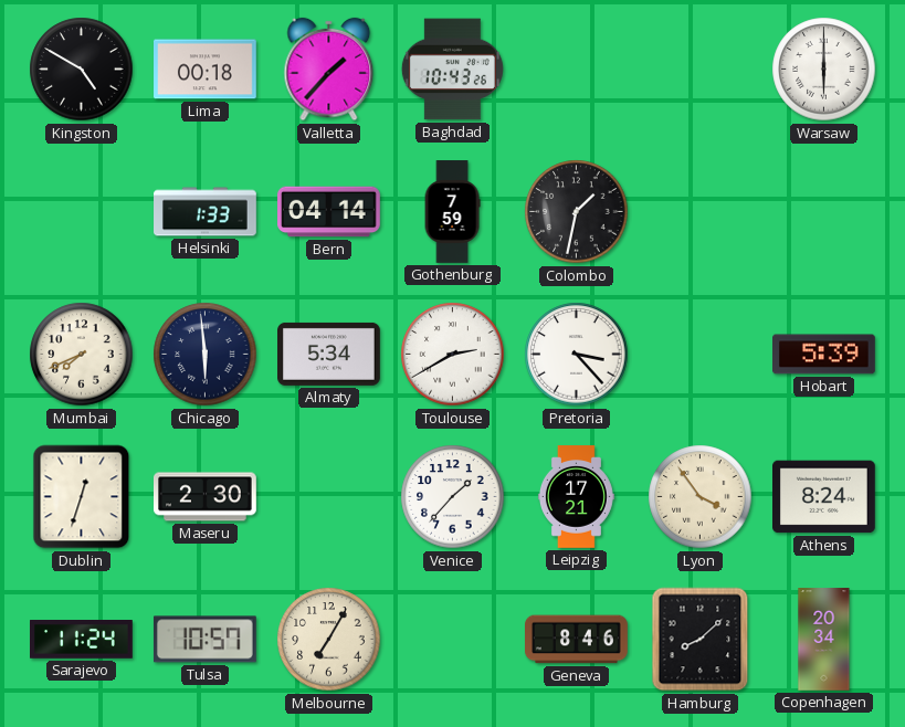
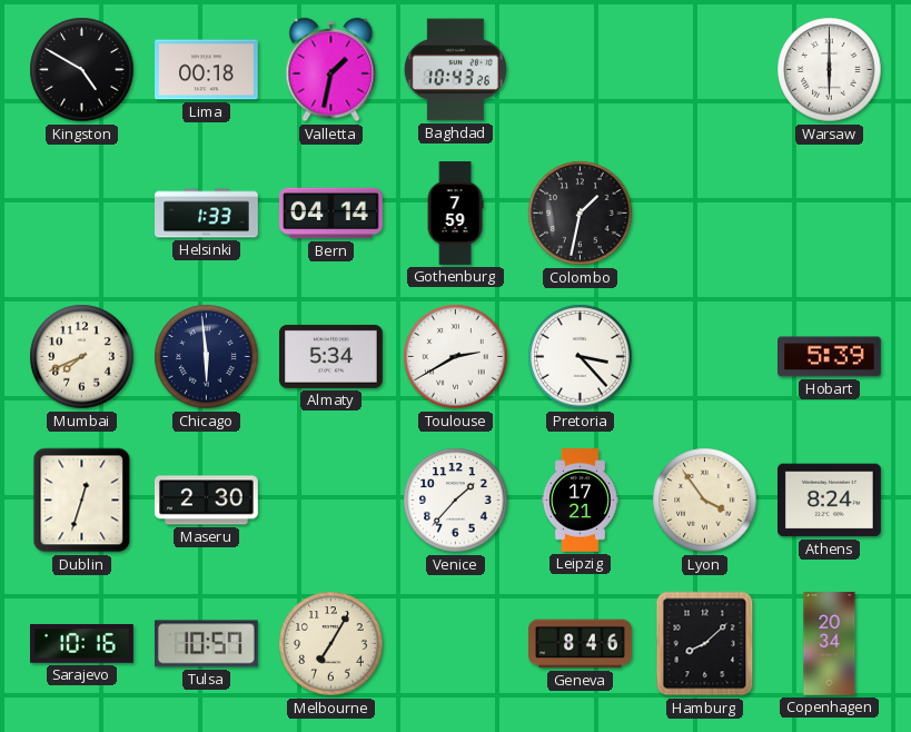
Valletta: 1:37 -> 1:32 (331, 70)
Sarajevo: 11:24 -> 10:16 (82, 644)
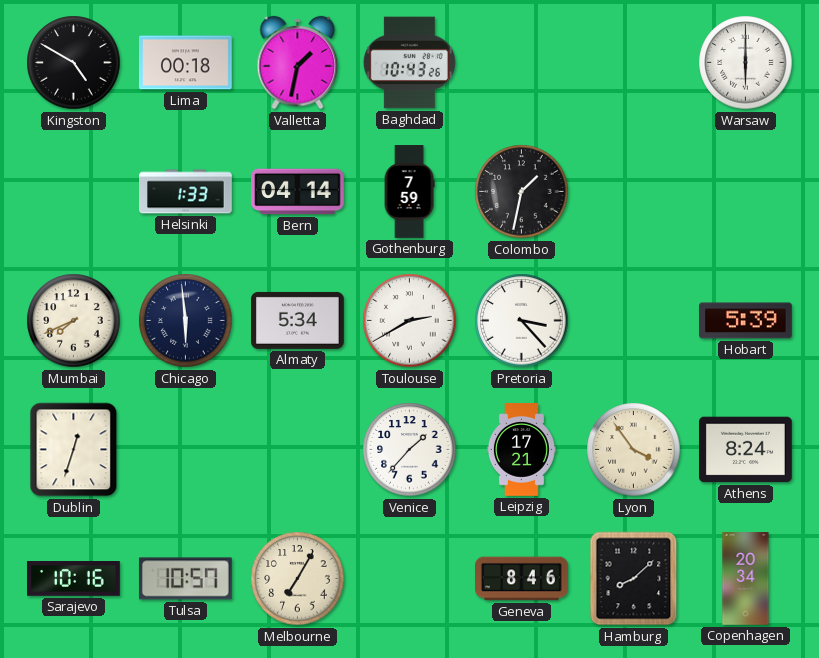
Maseru: 2:30 -> none (207, 501)
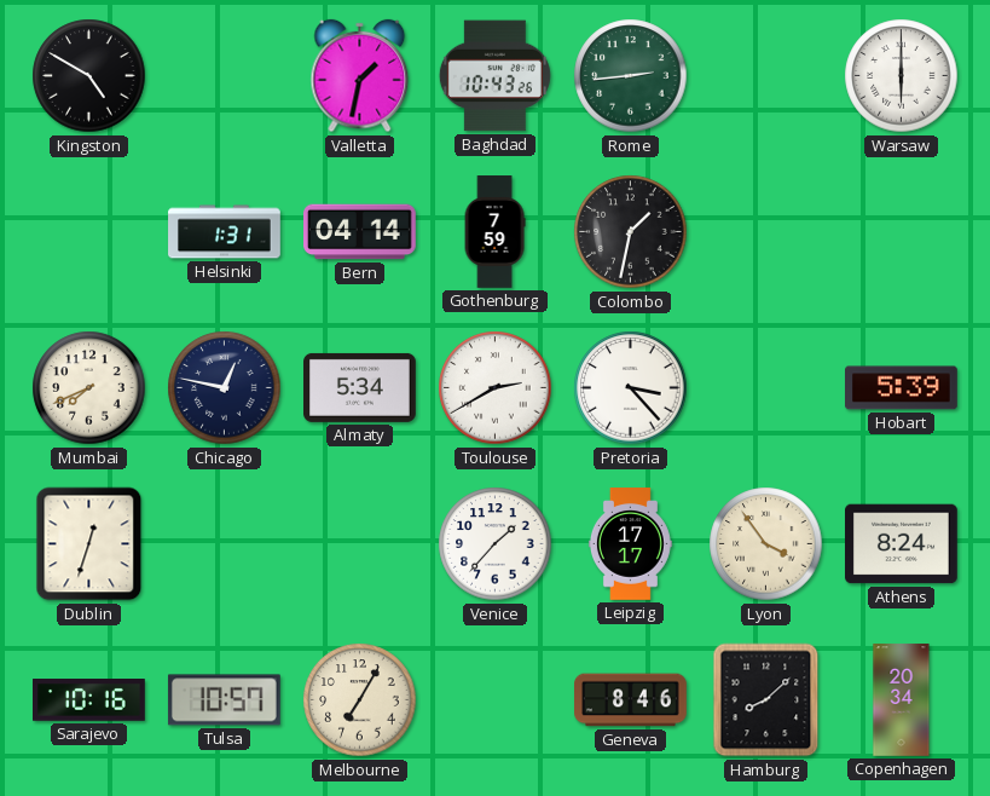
Lima: 00:18 -> none (186, 63)
Rome: none -> 2:44 (631, 76)
Helsinki: 1:33 -> 1:31 (225, 232)
Chicago: 5:59 -> 12:47 (225, 388)
Leipzig: 17:21 -> 17:17 (630, 544)
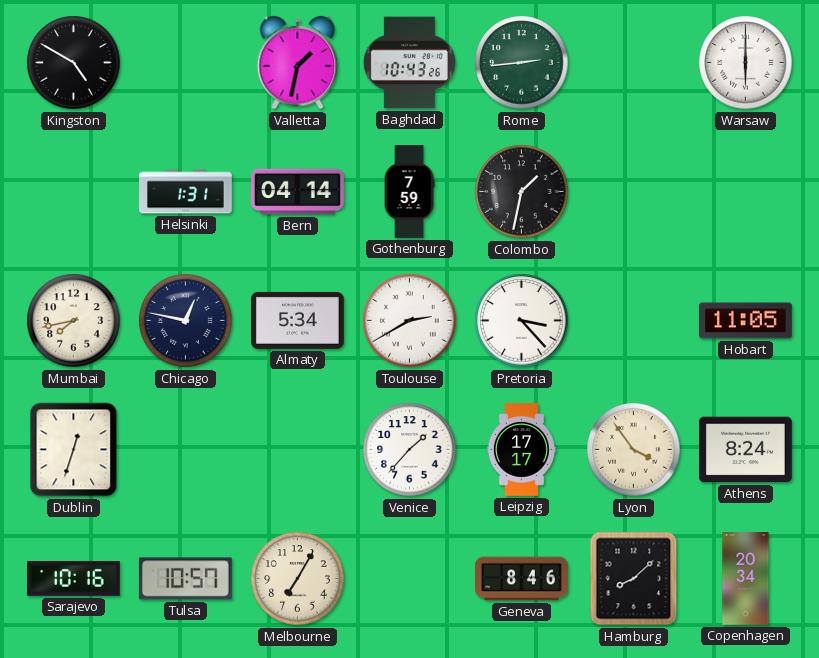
Mumbai: 7:41 -> 7:43 (74, 321)
Hobart: 5:39 -> 11:05 (746, 321)
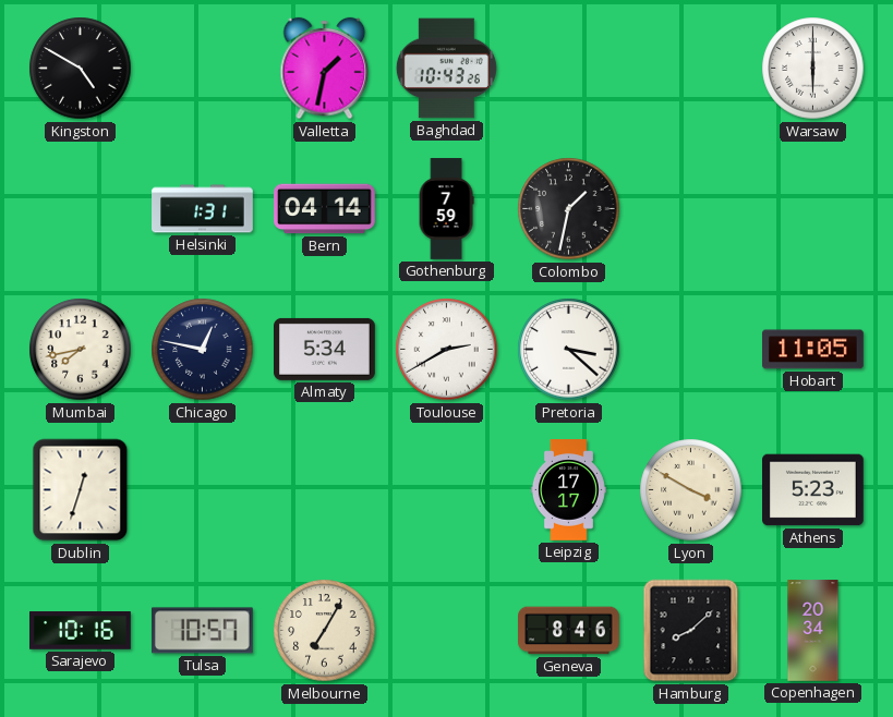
Rome: 2:44 -> none (522, 63)
Pretoria: 3:23 -> 3:22 (569, 350)
Venice: 1:37 -> none (410, 450)
Lyon: 3:54 -> 3:50 (691, 490)
Athens: 8:24 -> 5:23 (813, 490)
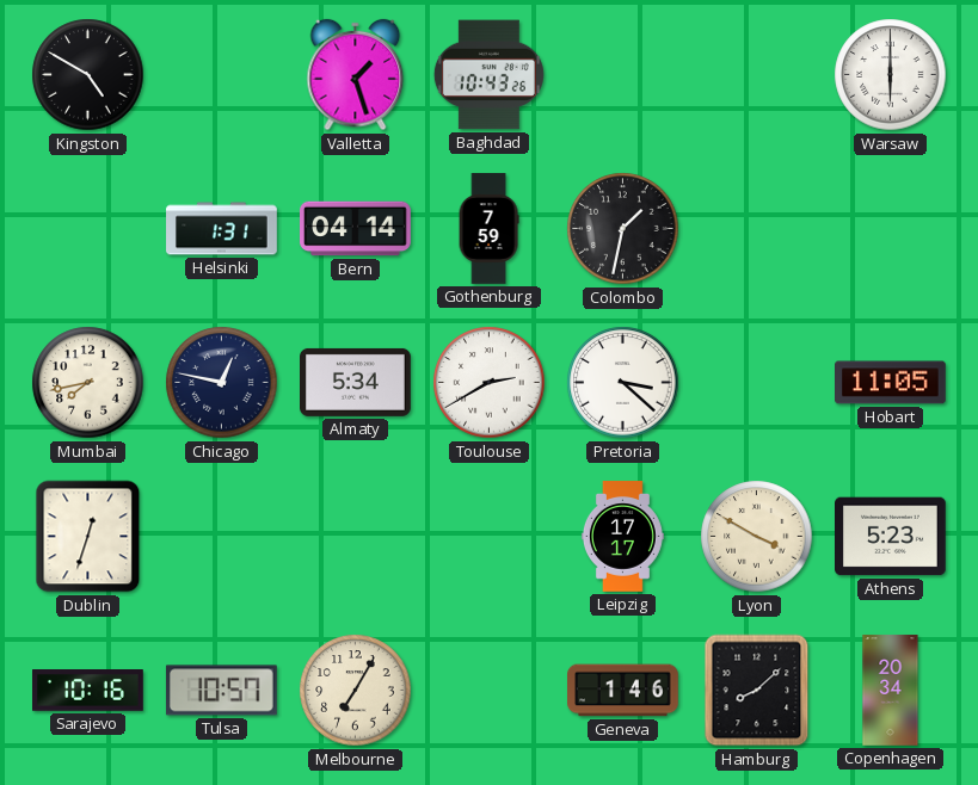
Valletta: 1:32 -> 1:27 (356, 75)
Geneva: 8:46 -> 1:46 (623, 691)
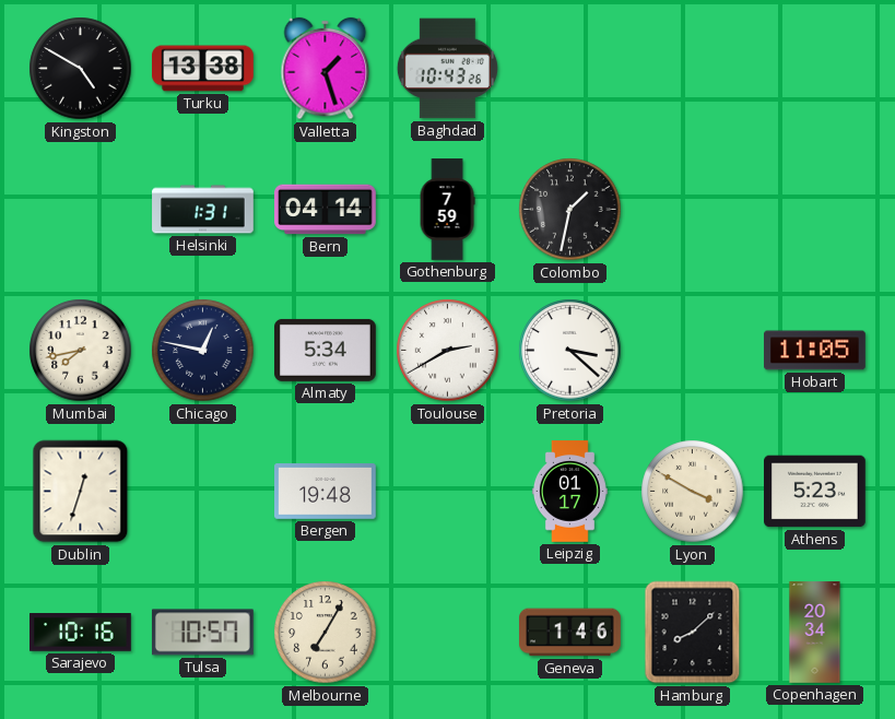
Turku: none -> 13:38 (203, 69)
Warsaw: 6:00 -> none (891, 75)
Bergen: none -> 19:48 (326, 492)
Leipzig: 17:17 -> 01:17 (569, 492)
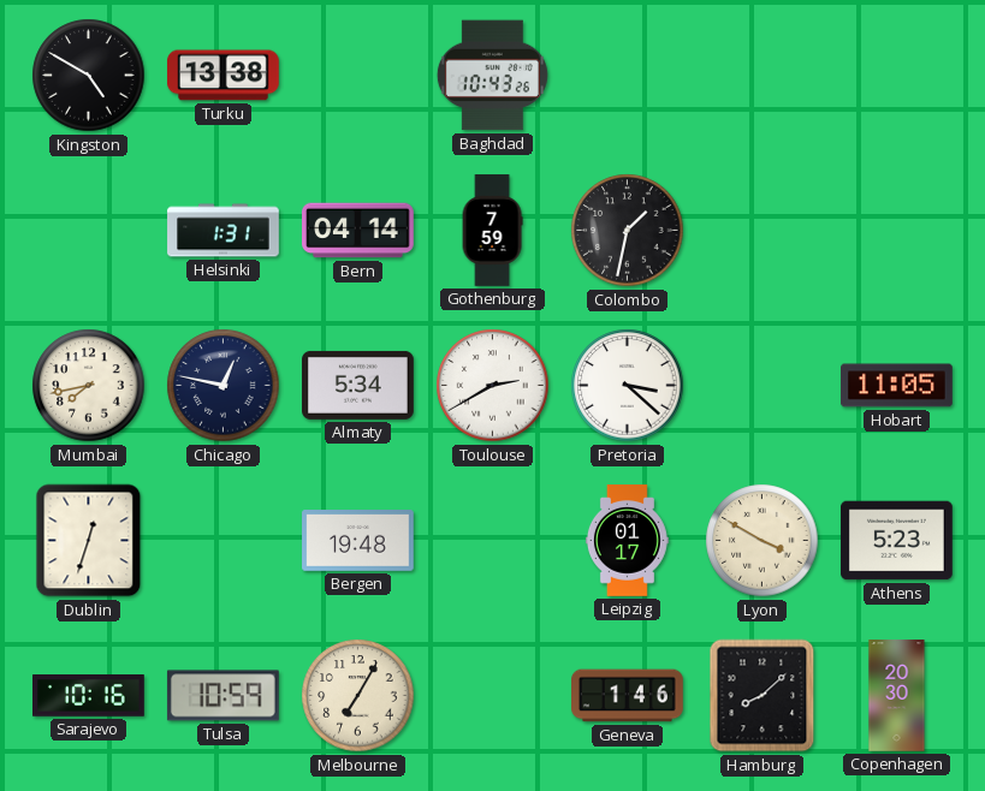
Valletta: 1:27 -> none (326, 69)
Tulsa: 10:57 -> 10:59 (222, 696)
Copenhagen: 20:34 -> 20:30 (897, 696)
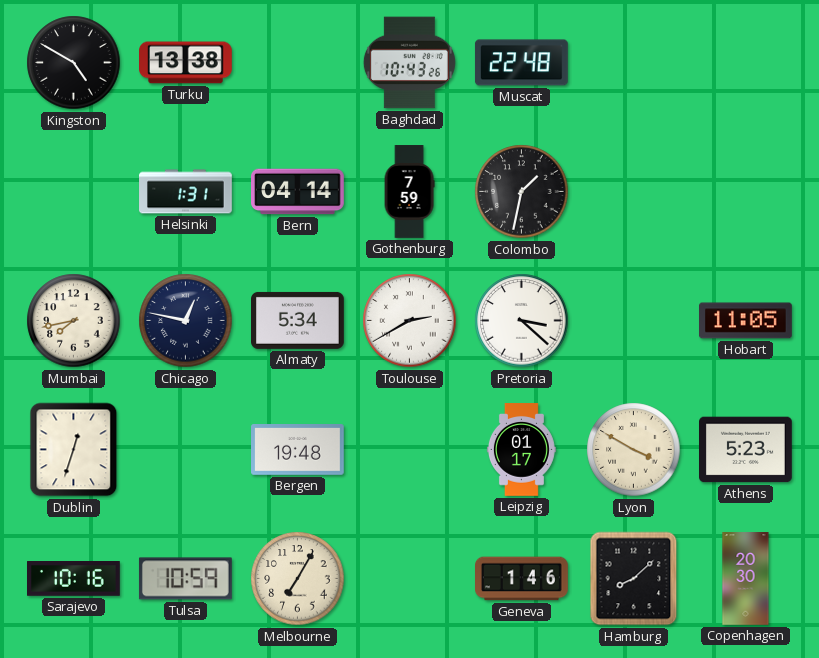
Muscat: none -> 22:48 (521, 63)
